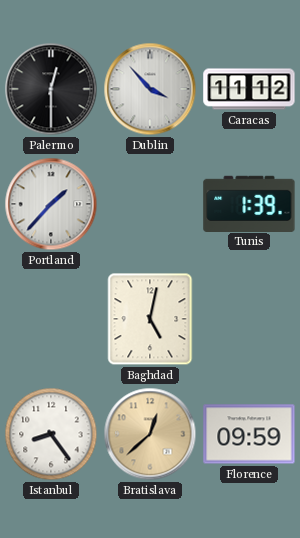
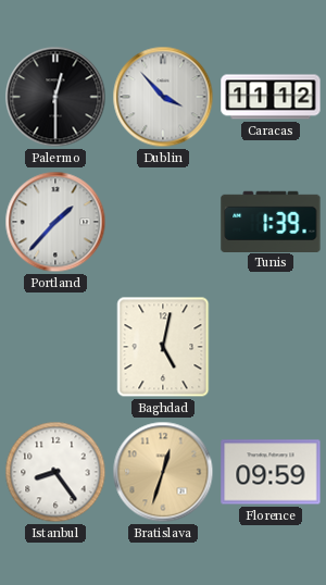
Bratislava: 12:38 -> 12:33 (163, 472)
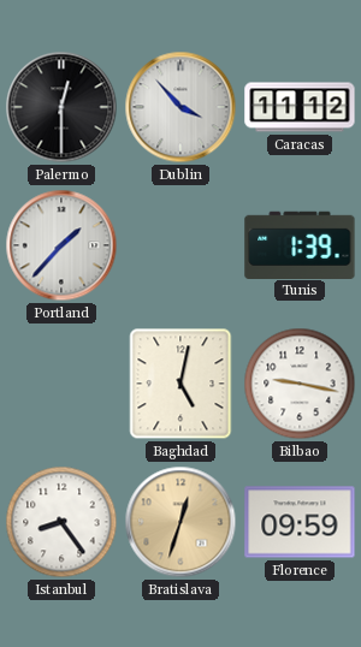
Bilbao: none -> 9:17 (300, 384)
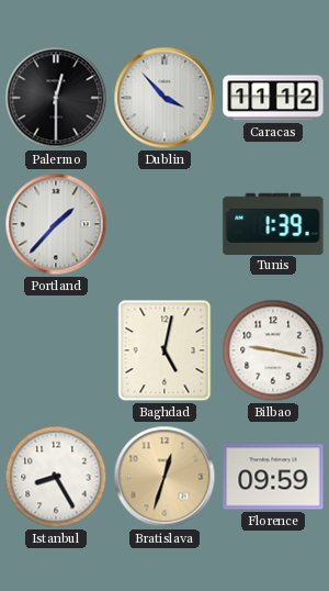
Istanbul: 8:24 -> 8:25 (56, 477)
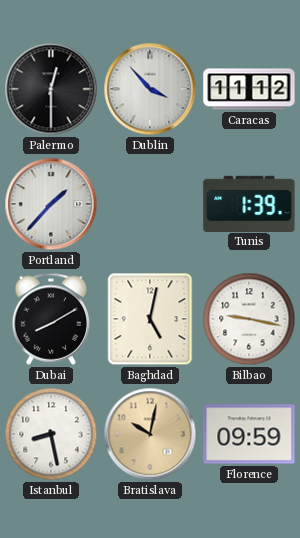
Dubai: none -> 8:10 (51, 319)
Istanbul: 8:25 -> 8:28 (51, 434)
Bratislava: 12:33 -> 10:02 (150, 434)
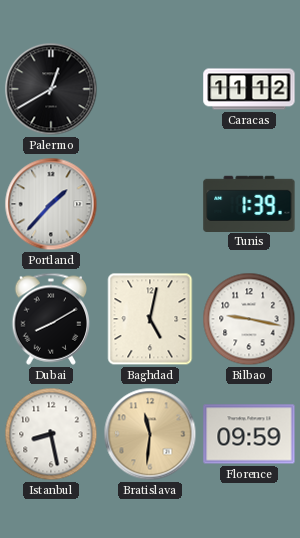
Palermo: 12:30 -> 12:40 (51, 89)
Dublin: 3:53 -> none (150, 89)
Bratislava: 10:02 -> 11:31 (150, 434)
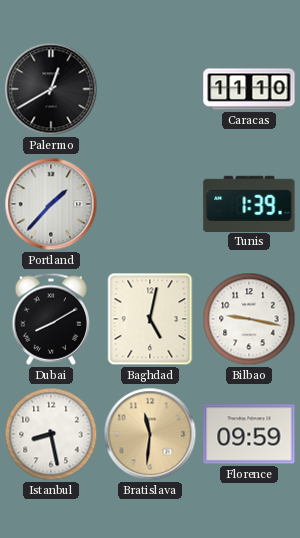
Caracas: 11:12 -> 11:10 (249, 89)
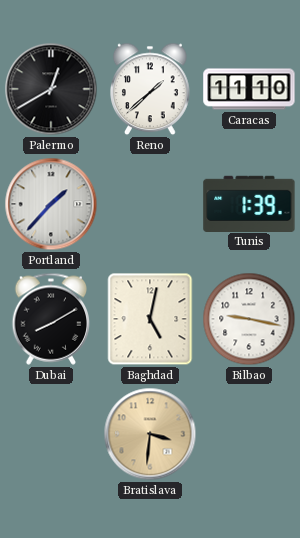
Reno: none -> 1:38 (151, 89)
Istanbul: 8:28 -> none (51, 434)
Bratislava: 11:31 -> 3:31 (150, 434)
Florence: 09:59 -> none (249, 434)
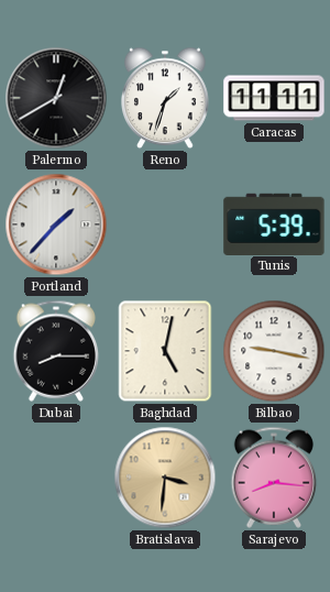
Reno: 1:38 -> 1:33 (166, 98)
Caracas: 11:10 -> 11:11 (274, 98)
Tunis: 1:39 -> 5:39 (274, 223)
Dubai: 8:10 -> 8:15 (56, 351)
Sarajevo: none -> 8:16 (274, 478)
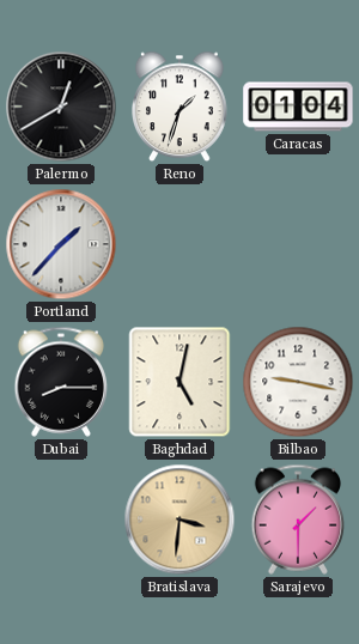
Caracas: 11:11 -> 01:04 (298, 107)
Tunis: 5:39 -> none (274, 223)
Sarajevo: 8:16 -> 1:30 (298, 520)
